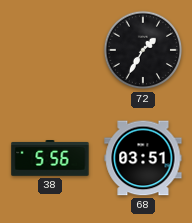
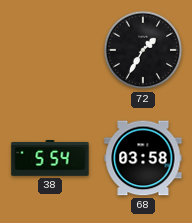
38: 5:56 -> 5:54 (50, 158)
68: 03:51 -> 03:58 (143, 158)
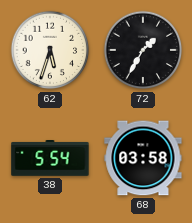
62: none -> 5:33 (50, 50)
